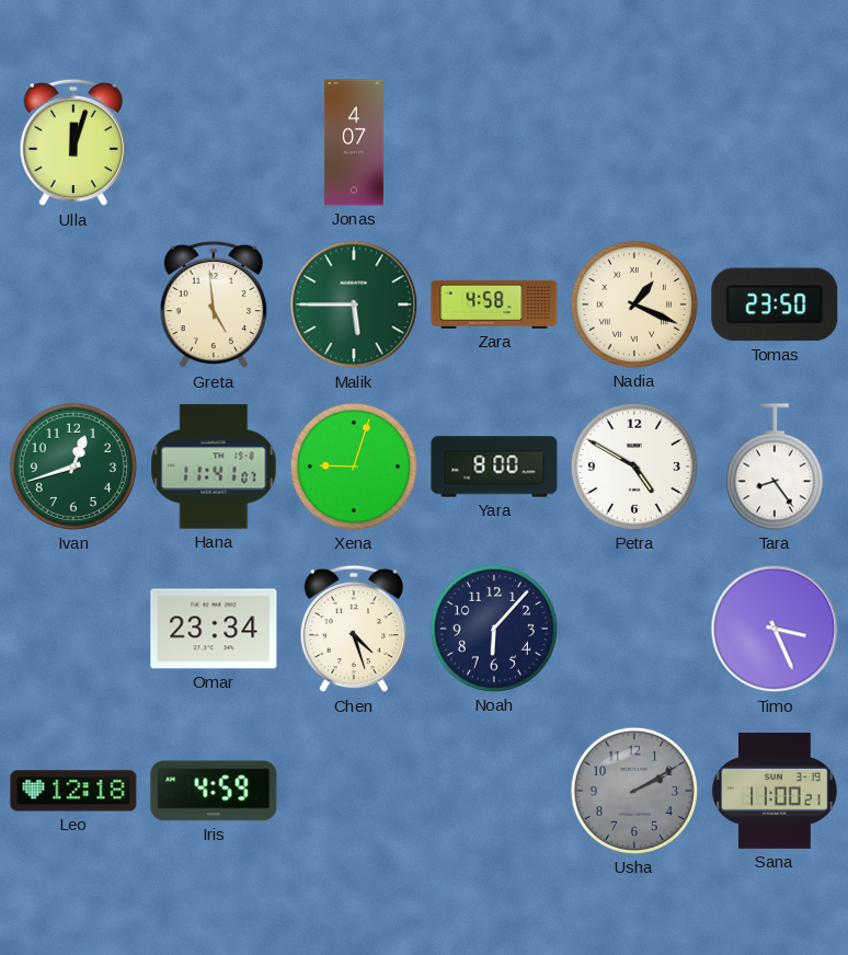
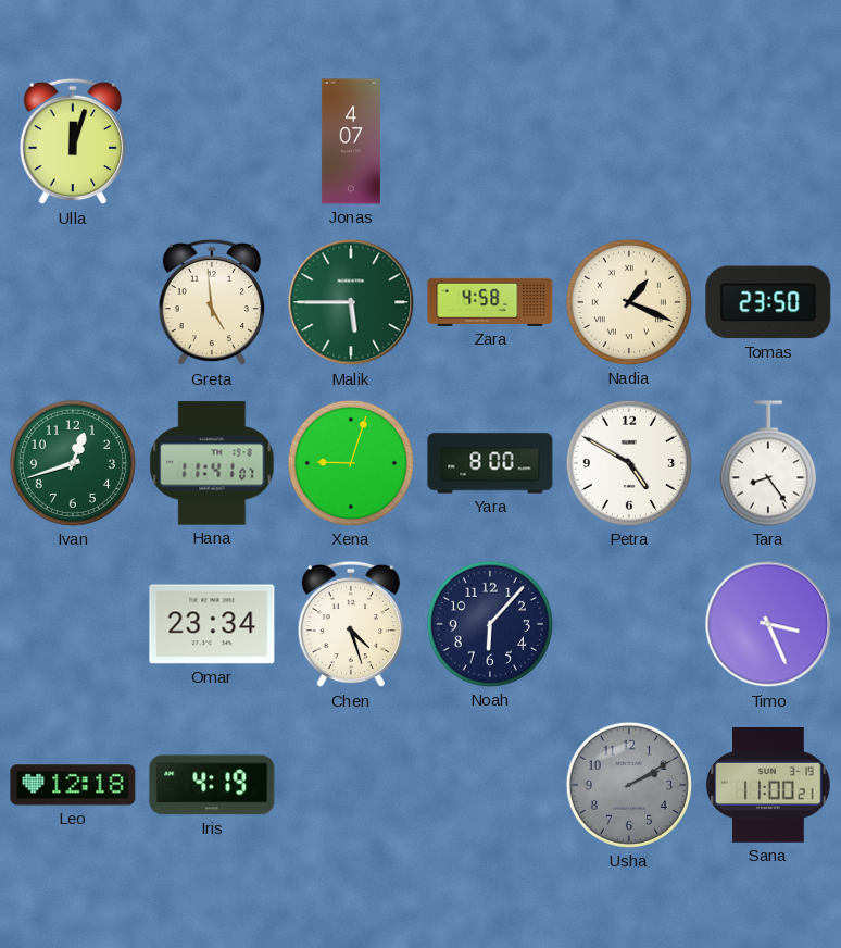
Iris: 4:59 -> 4:19 (212, 785)
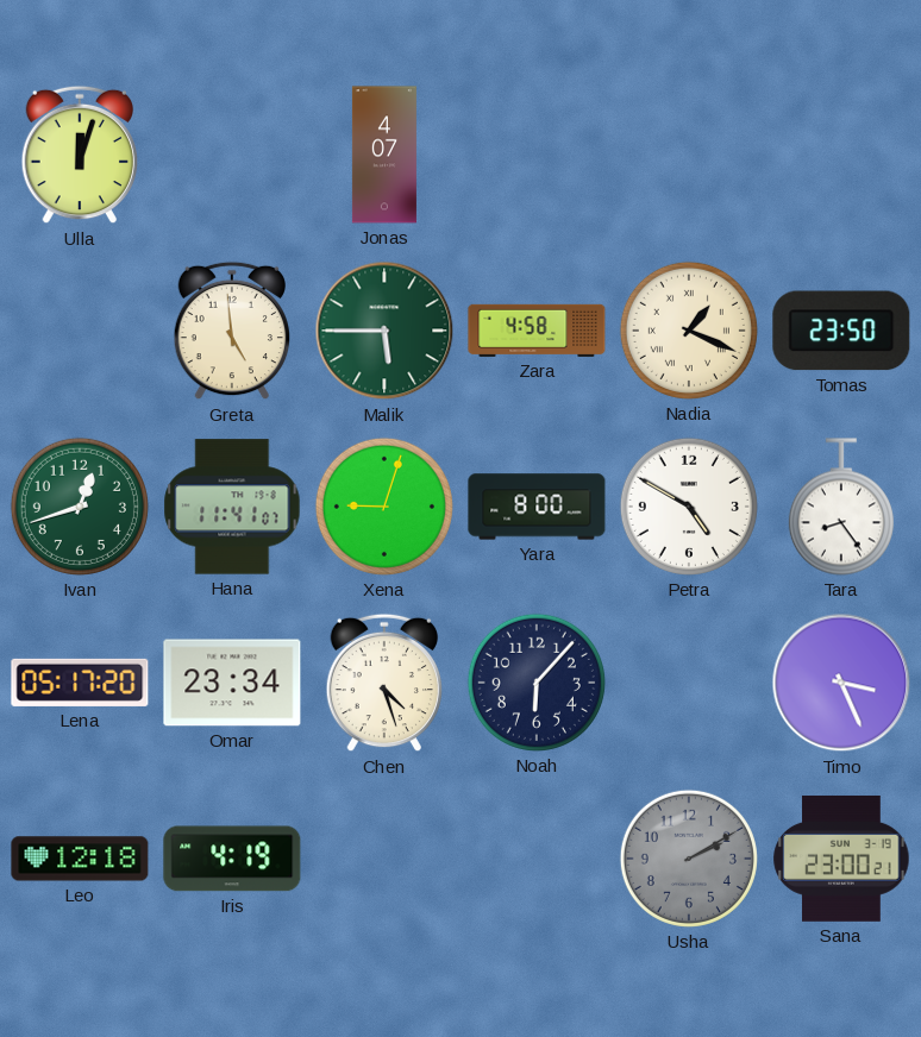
Lena: none -> 05:17 (80, 683)
Sana: 11:00 -> 23:00 (841, 859)
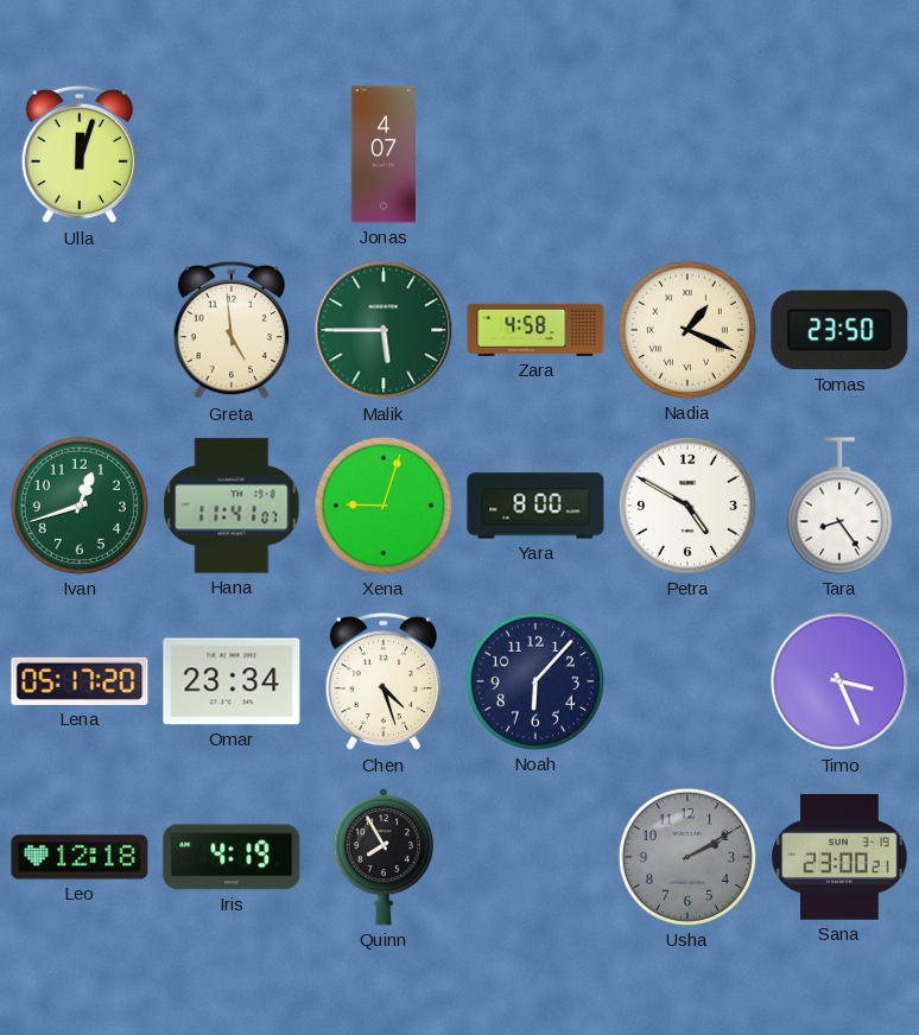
Quinn: none -> 7:55 (382, 857)
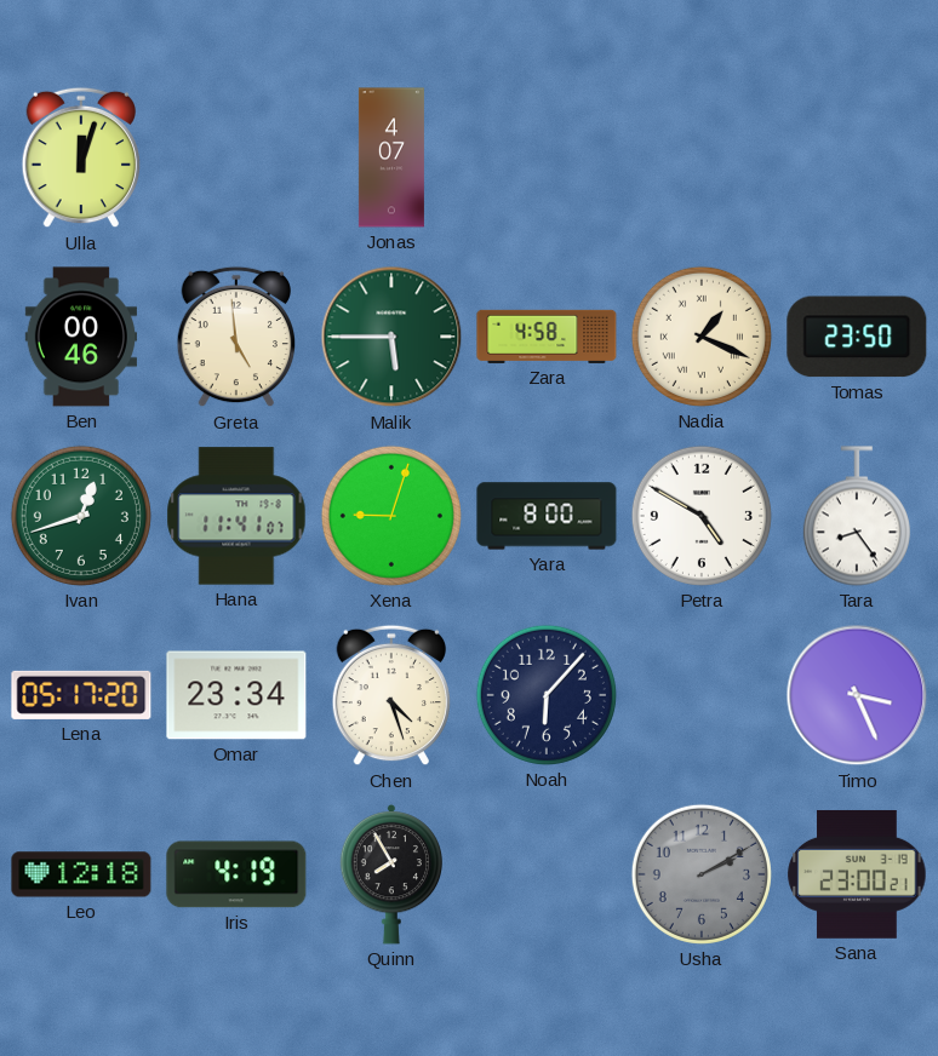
Ben: none -> 00:46 (80, 337)
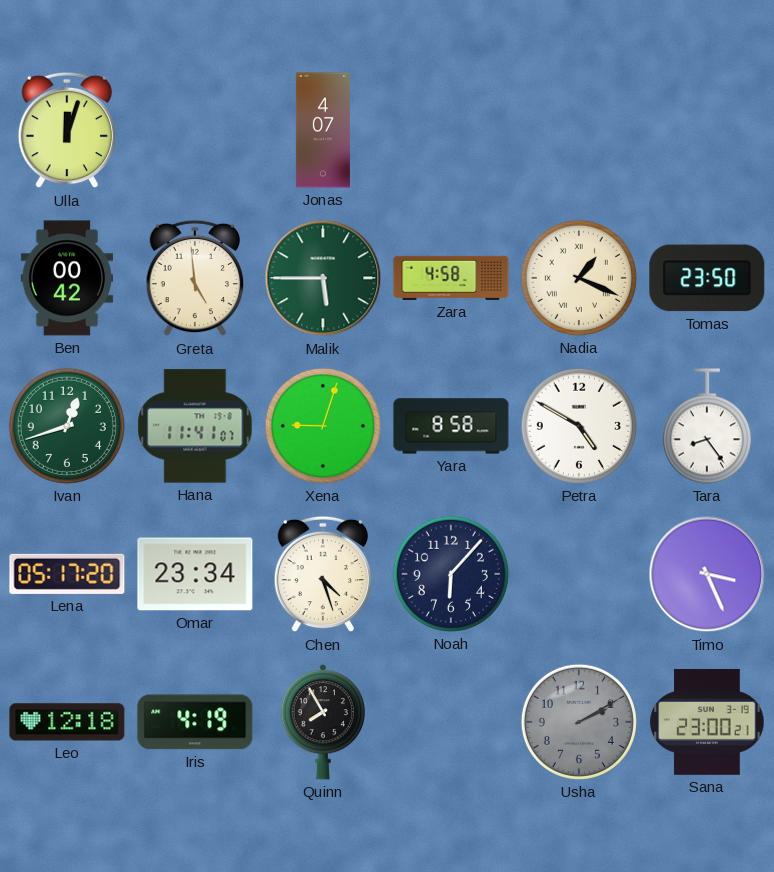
Ben: 00:46 -> 00:42 (66, 278)
Yara: 8:00 -> 8:58 (451, 426)
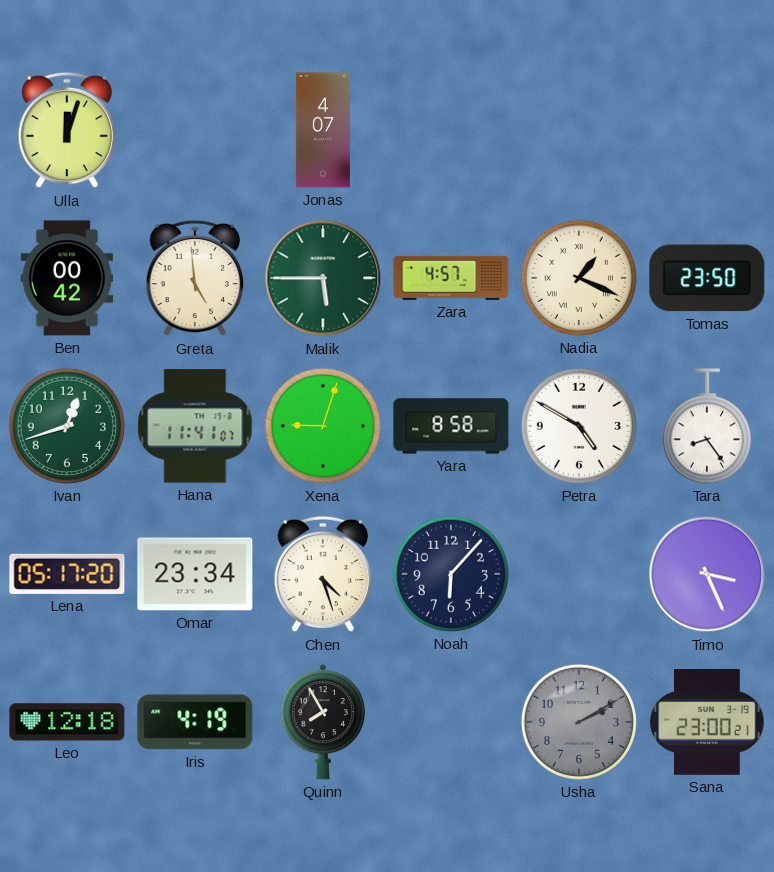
Zara: 4:58 -> 4:57 (451, 278)
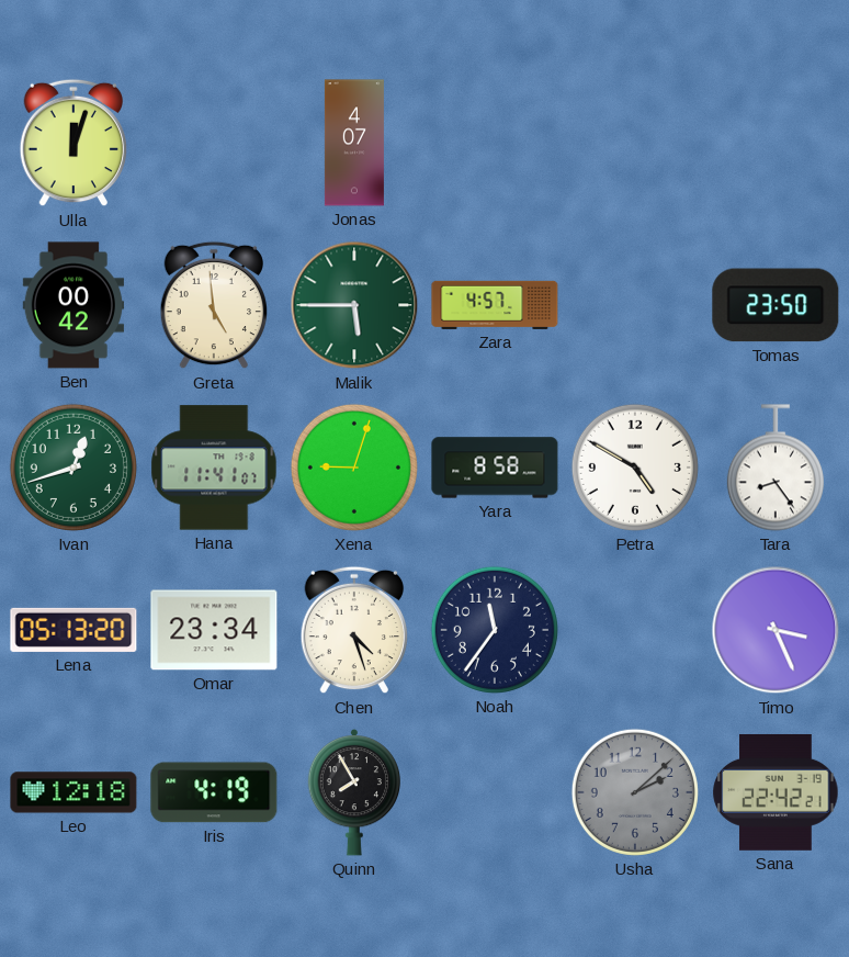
Nadia: 1:19 -> none (579, 278)
Lena: 05:17 -> 05:13 (73, 630)
Noah: 6:07 -> 11:36 (495, 630)
Usha: 2:10 -> 2:08 (635, 792)
Sana: 23:00 -> 22:42 (776, 792)
